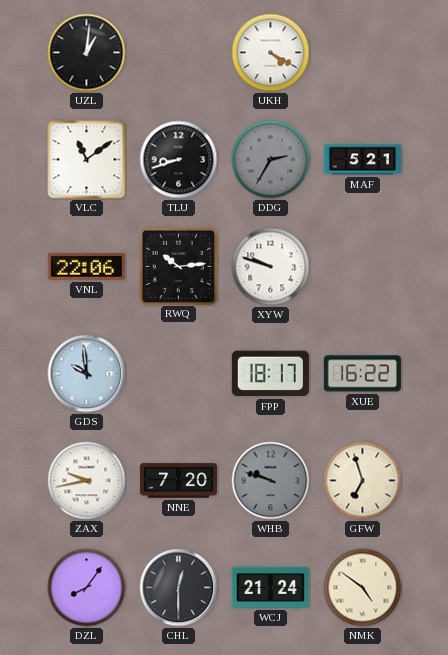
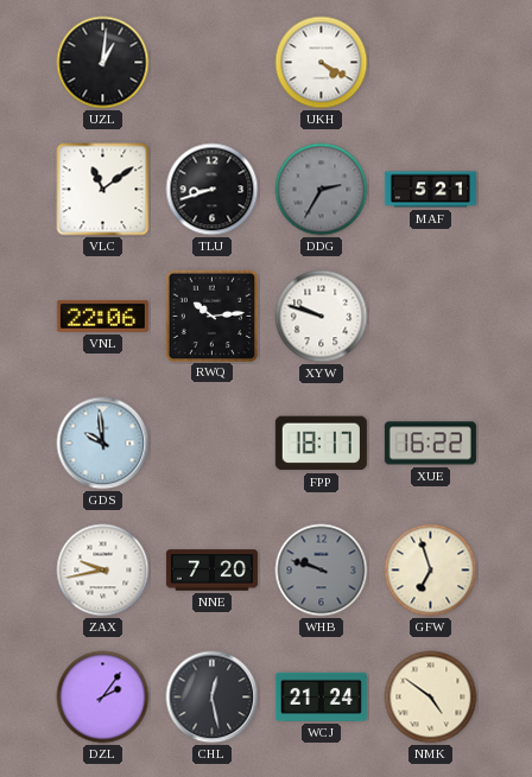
DZL: 8:06 -> 2:06 (103, 698)
CHL: 12:30 -> 12:28 (213, 698)
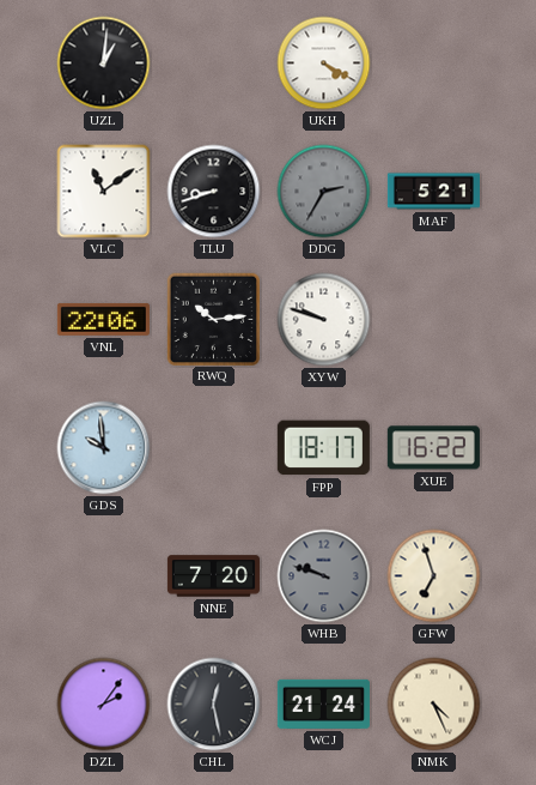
ZAX: 9:43 -> none (103, 571)
NMK: 4:51 -> 4:26 (434, 705)
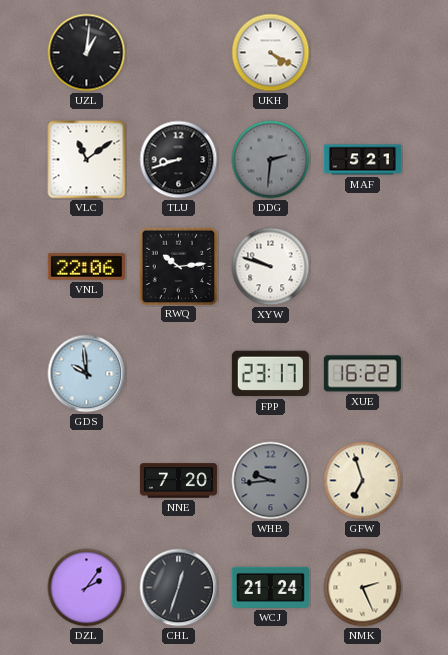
DDG: 2:35 -> 2:31 (271, 160)
FPP: 18:17 -> 23:17 (270, 374)
WHB: 9:48 -> 9:44 (271, 481)
CHL: 12:28 -> 12:33 (179, 588)
NMK: 4:26 -> 2:26 (363, 588)
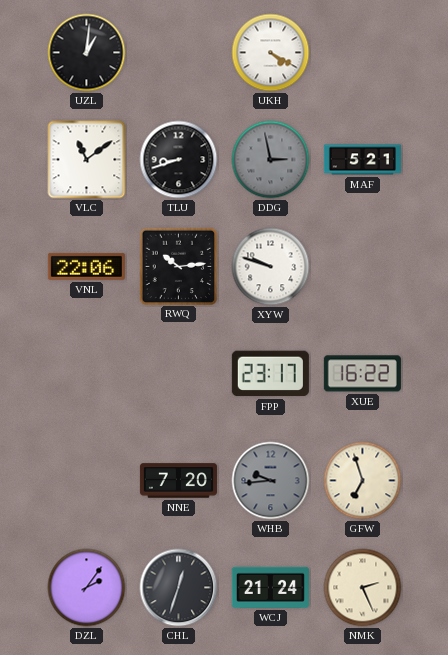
DDG: 2:31 -> 2:58 (271, 160)
GDS: 9:59 -> none (87, 374)
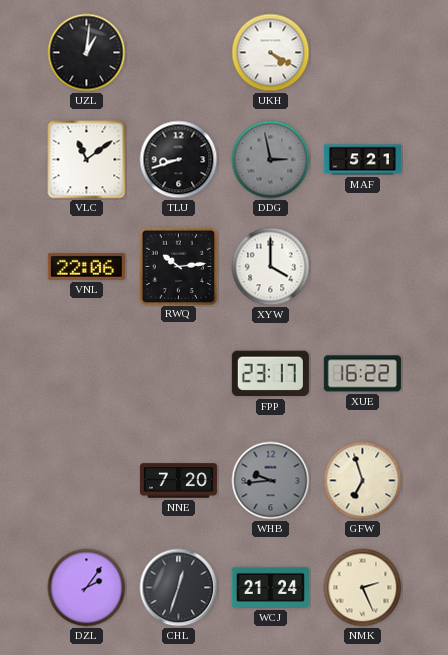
XYW: 9:48 -> 4:00 (271, 267)
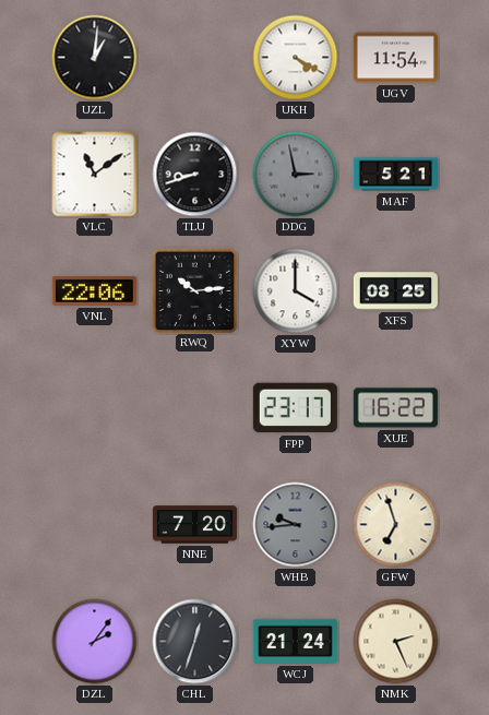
UGV: none -> 11:54 (395, 58)
XFS: none -> 08:25 (395, 291)
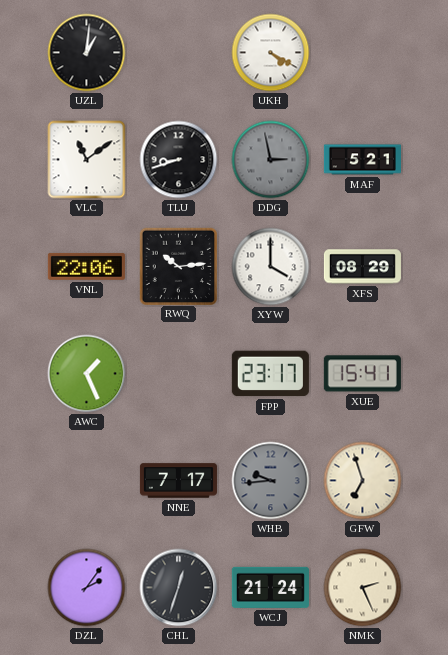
UGV: 11:54 -> none (395, 58)
XFS: 08:25 -> 08:29 (362, 267)
AWC: none -> 1:26 (87, 374)
XUE: 16:22 -> 15:41 (362, 374)
NNE: 7:20 -> 7:17 (178, 481)
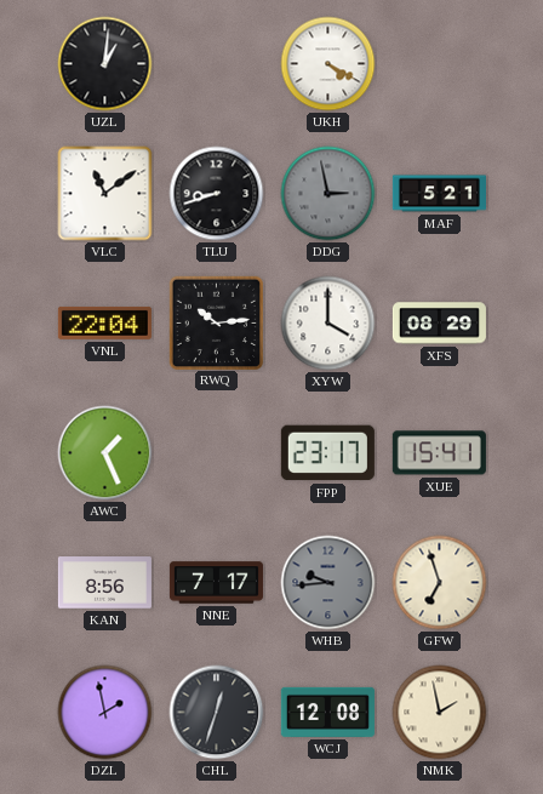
VNL: 22:06 -> 22:04 (104, 322)
KAN: none -> 8:56 (104, 583)
DZL: 2:06 -> 1:58 (105, 713)
WCJ: 21:24 -> 12:08 (327, 712)
NMK: 2:26 -> 1:58 (440, 713)
